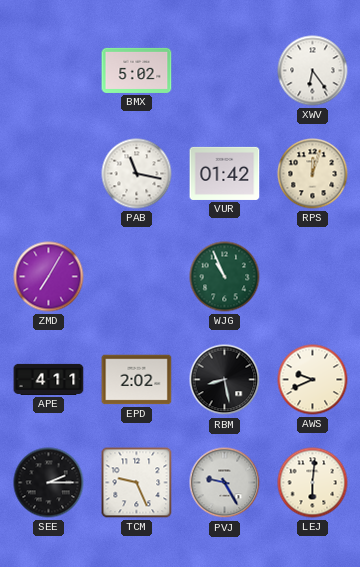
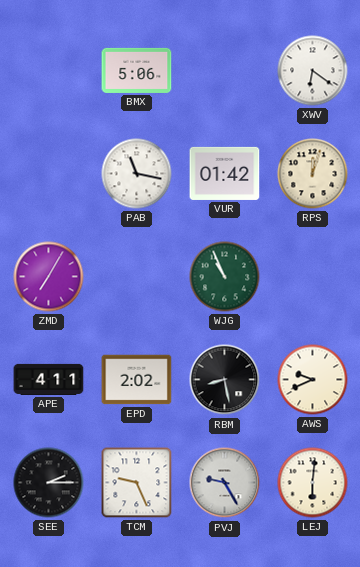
BMX: 5:02 -> 5:06 (137, 70)
XWV: 6:24 -> 6:21 (313, 71)
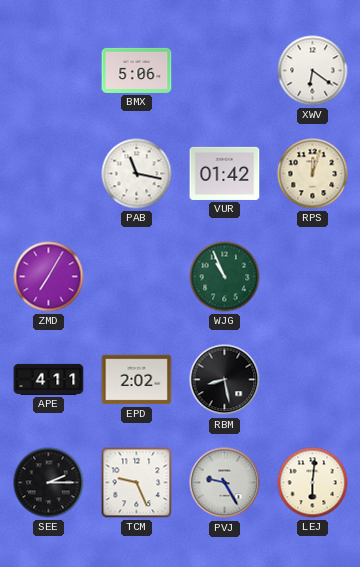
AWS: 9:41 -> none (313, 380)
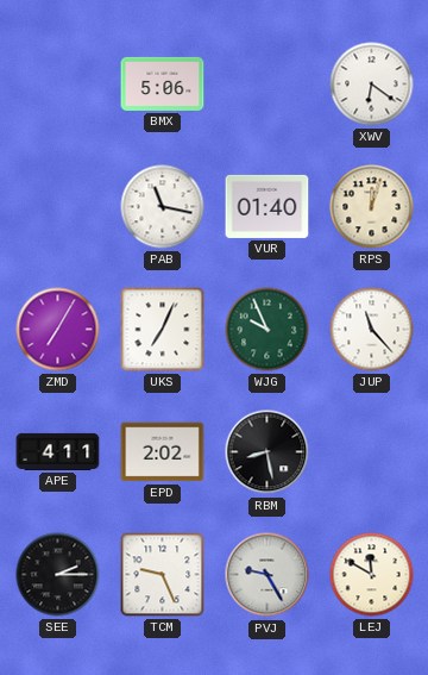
VUR: 01:42 -> 01:40 (267, 206)
UKS: none -> 7:04 (163, 330)
WJG: 10:56 -> 9:56 (267, 330)
JUP: none -> 11:23 (372, 330)
LEJ: 6:01 -> 11:50 (372, 575)
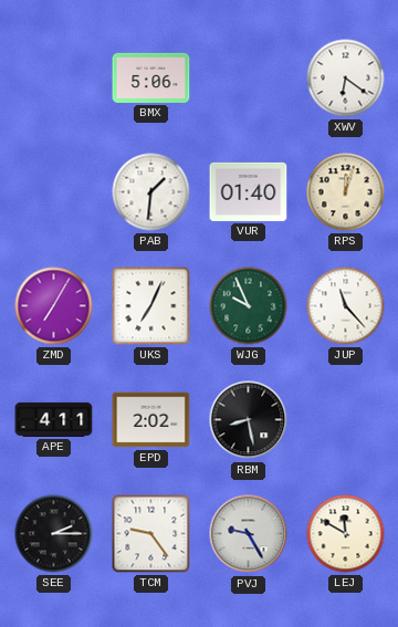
PAB: 11:17 -> 1:31 (151, 192)
TCM: 9:26 -> 9:24 (151, 534)
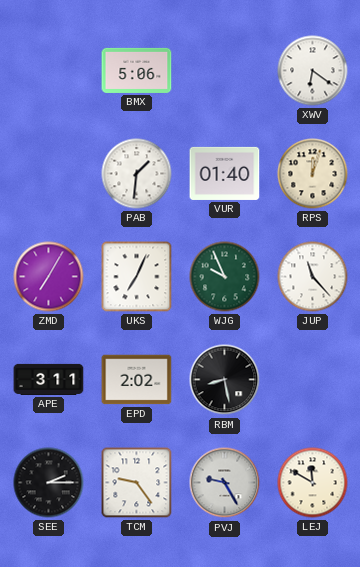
APE: 4:11 -> 3:11 (49, 379)
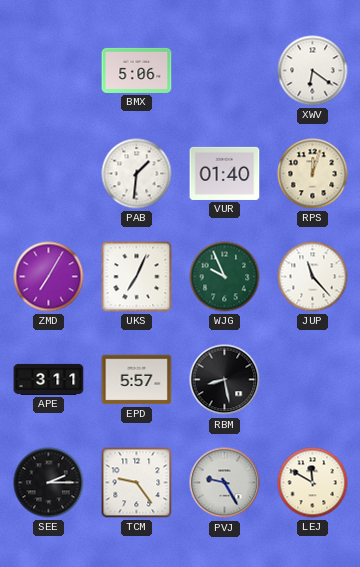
EPD: 2:02 -> 5:57 (137, 380)
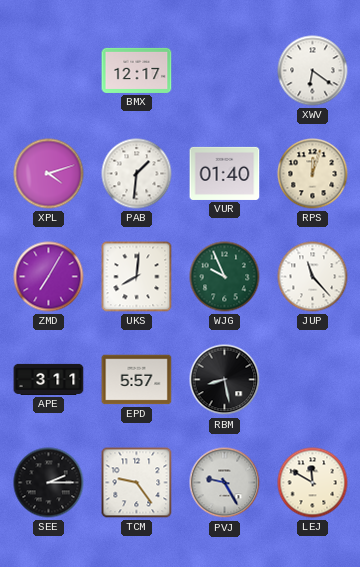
BMX: 5:06 -> 12:17 (137, 70)
XPL: none -> 4:12 (49, 174)
UKS: 7:04 -> 8:01 (137, 277)
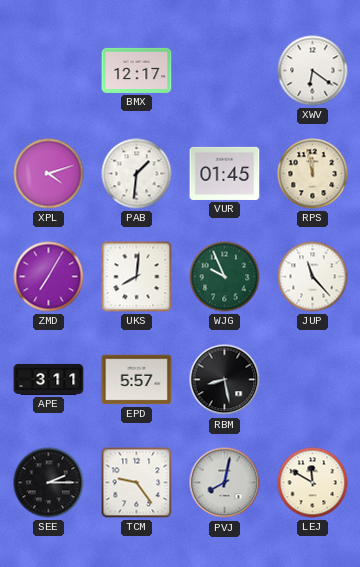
VUR: 01:40 -> 01:45 (225, 173)
RPS: 12:03 -> 11:58 (313, 174)
PVJ: 9:25 -> 8:02 (225, 483)
